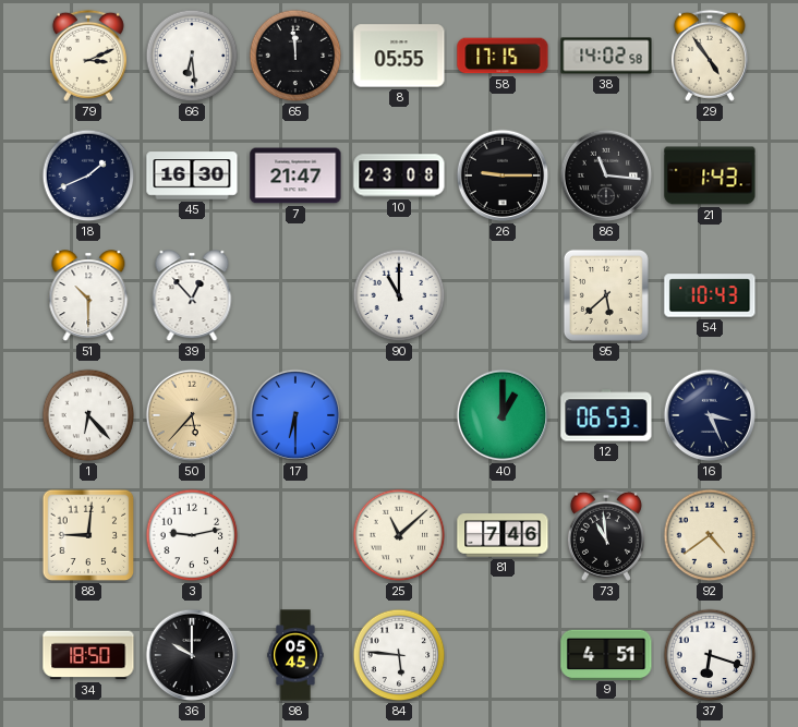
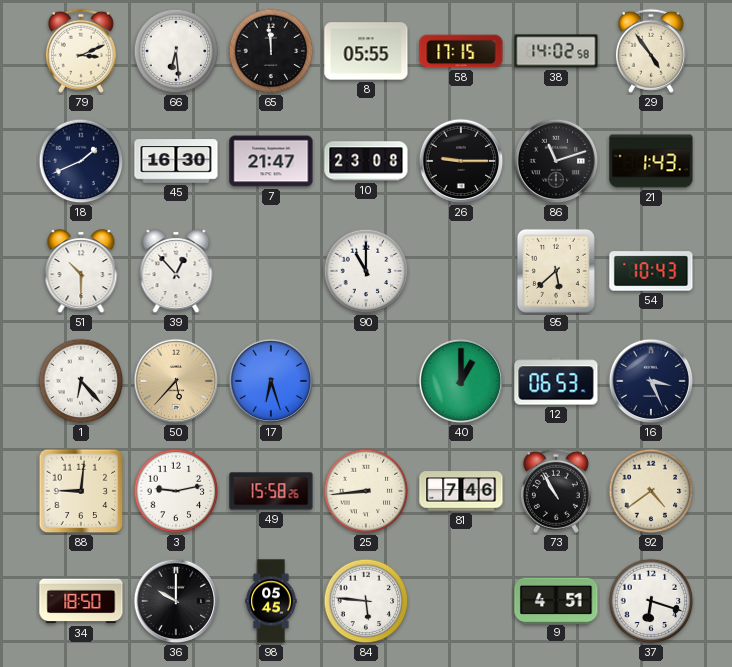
86: 11:16 -> 11:12 (556, 161)
17: 6:30 -> 6:27 (271, 381)
49: none -> 15:58 (271, 491)
25: 11:08 -> 8:44 (366, 491)
73: 10:59 -> 10:55 (556, 491)
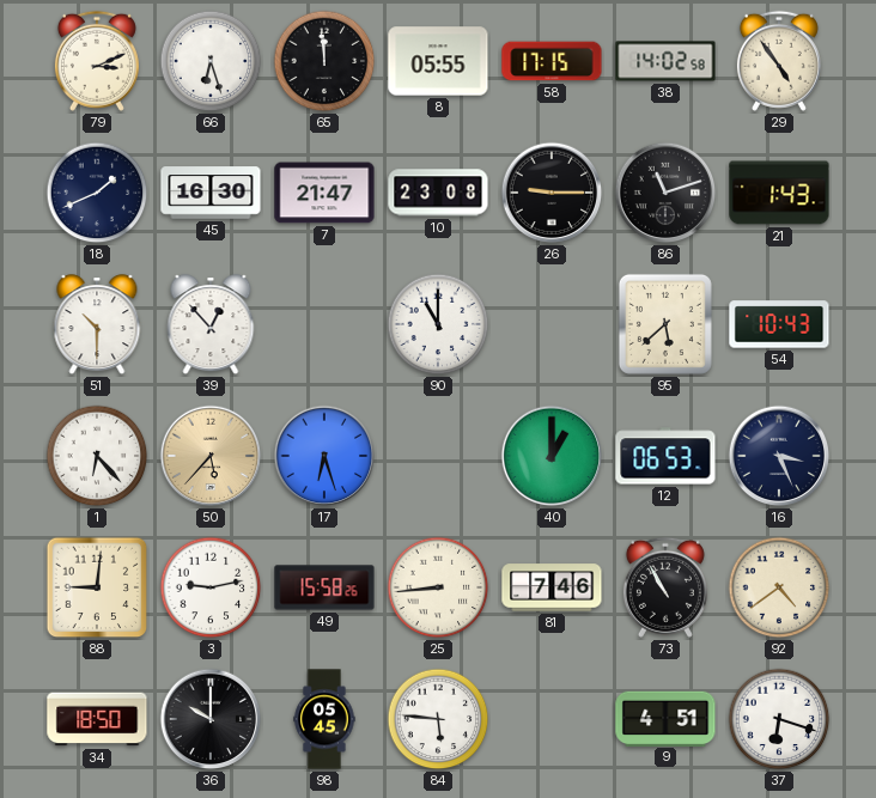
66: 6:29 -> 6:27 (211, 61)
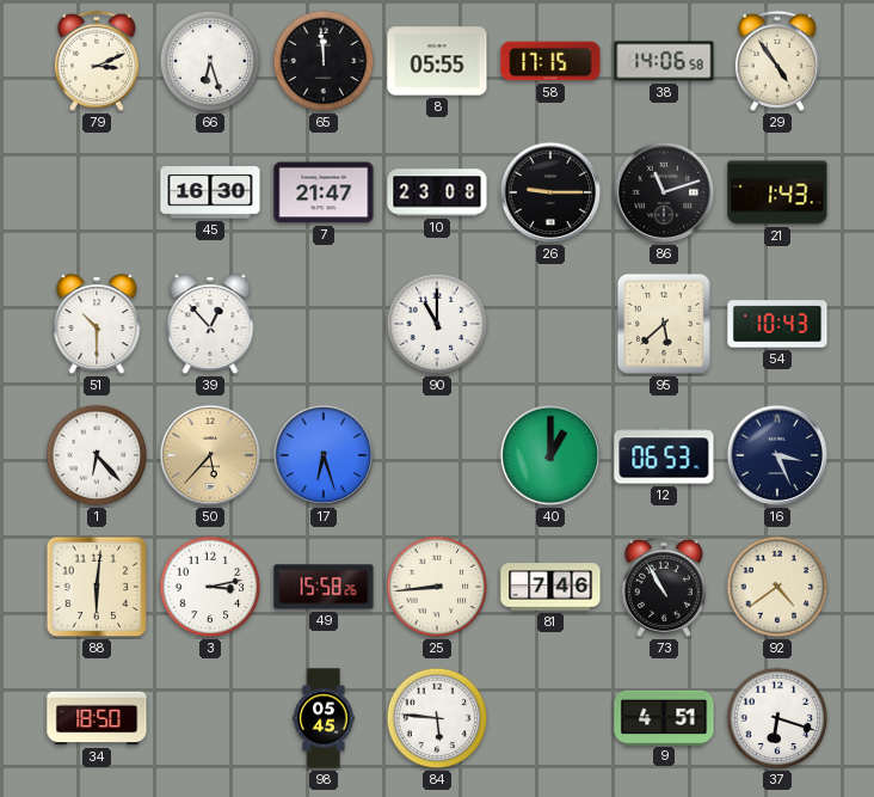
38: 14:02 -> 14:06 (664, 61)
18: 1:41 -> none (97, 193)
88: 9:01 -> 6:01 (97, 587)
3: 9:13 -> 3:13 (210, 587)
36: 10:00 -> none (211, 719)
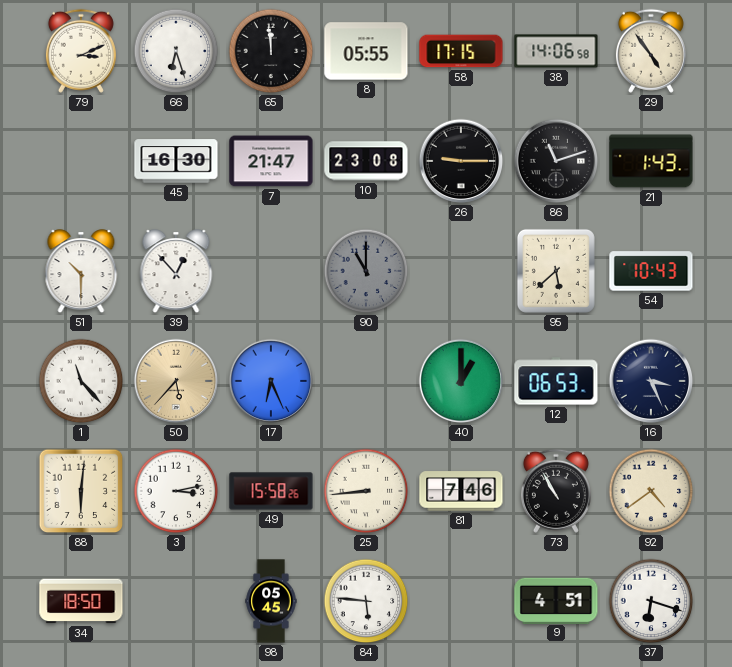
90 dial: white -> grey (366, 271)
1: 6:23 -> 11:23 (81, 381)
17: 6:27 -> 6:26 (271, 381)
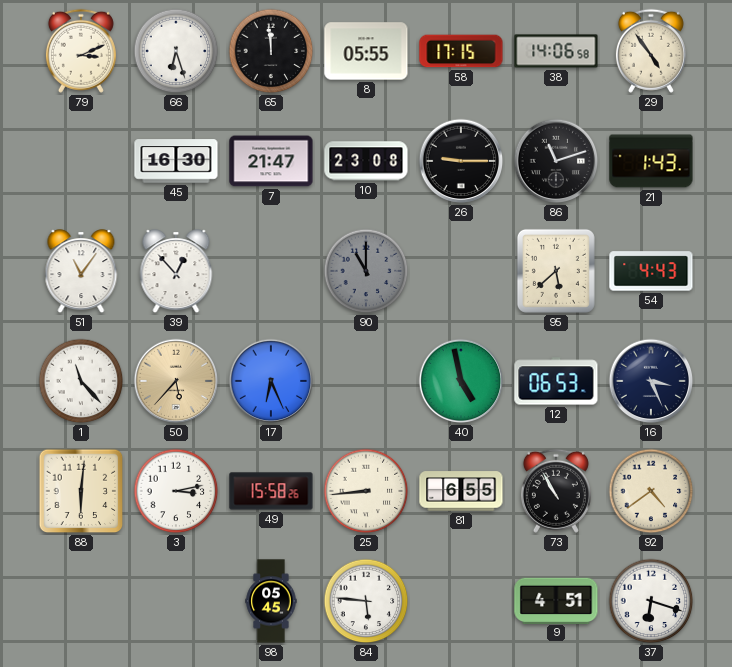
51: 10:30 -> 11:06 (81, 272)
54: 10:43 -> 4:43 (651, 271)
40: 1:00 -> 4:58 (461, 381)
81: 7:46 -> 6:55 (461, 491)
34: 18:50 -> none (81, 601)
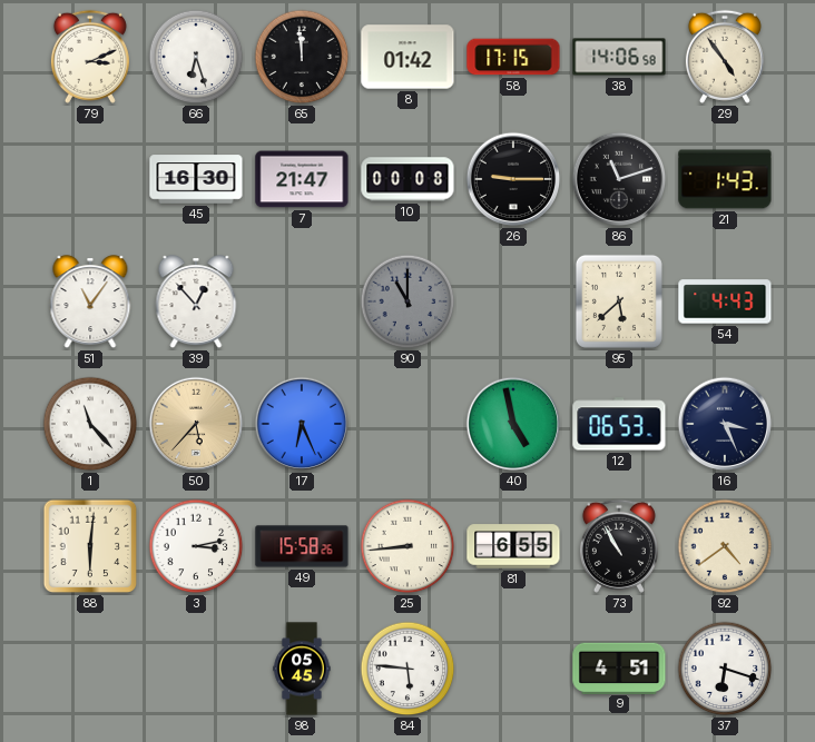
8: 05:55 -> 01:42 (407, 57)
10: 23:08 -> 00:08 (407, 179)
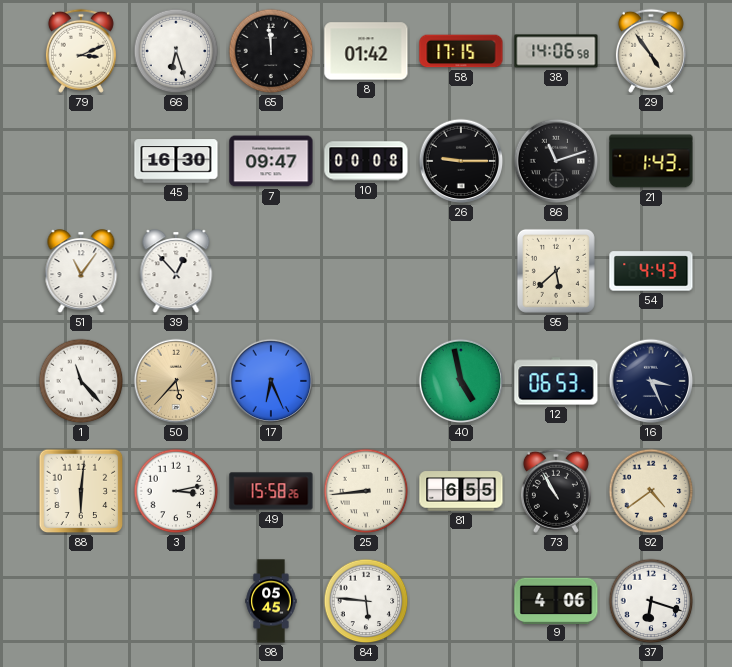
7: 21:47 -> 09:47 (271, 161)
90: 11:00 -> none (407, 301)
9: 4:51 -> 4:06 (556, 600)
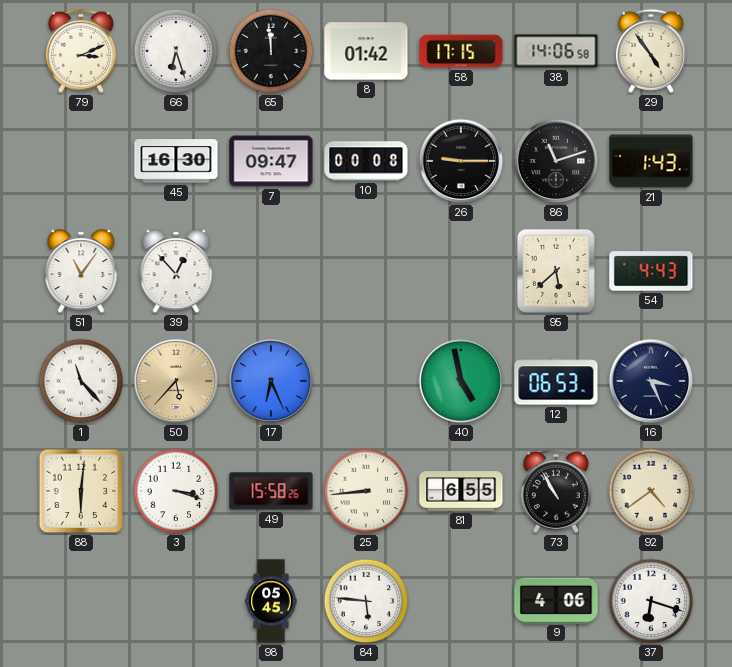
3: 3:13 -> 3:18 (176, 491)
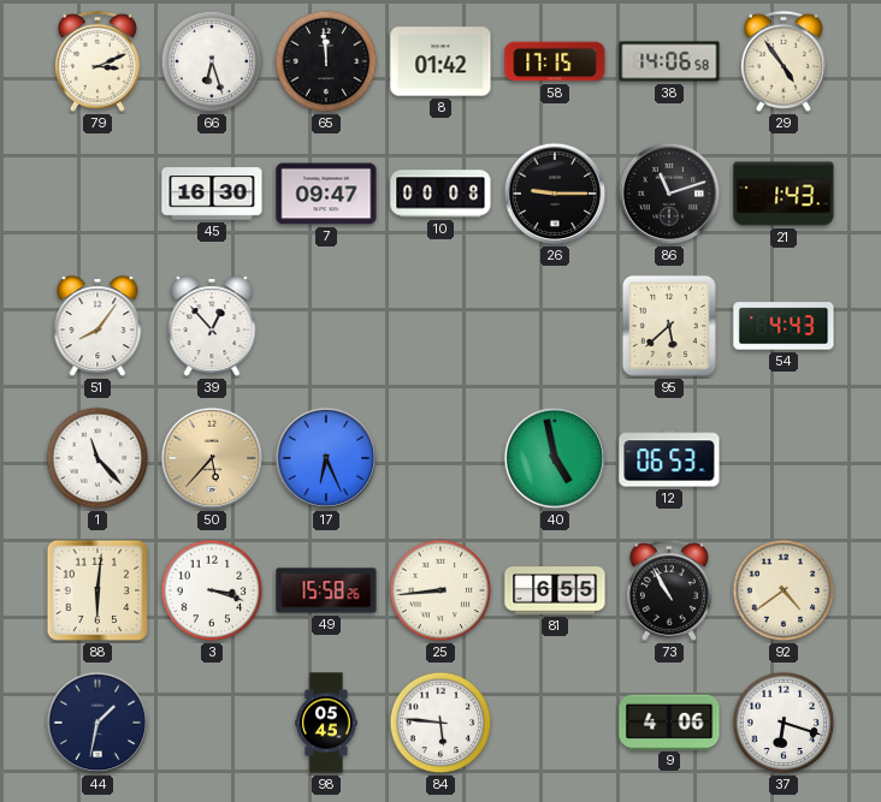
51: 11:06 -> 8:06 (97, 327)
16: 3:26 -> none (651, 381)
44: none -> 1:32 (97, 723)
